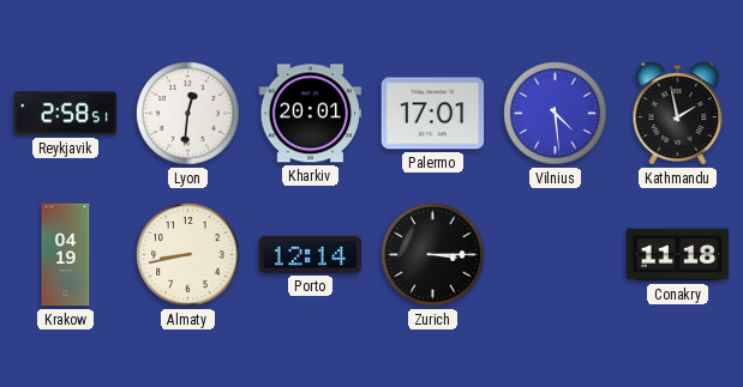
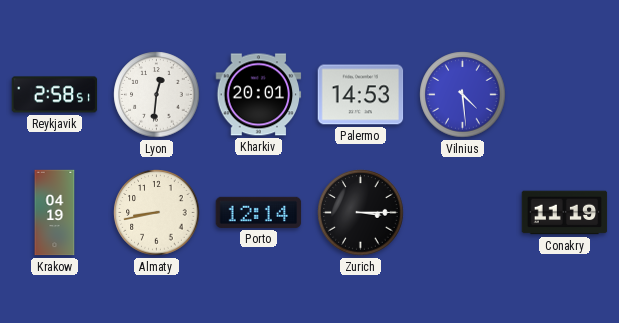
Palermo: 17:01 -> 14:53 (361, 95)
Kathmandu: 1:58 -> none (678, 114)
Conakry: 11:18 -> 11:19 (565, 213)
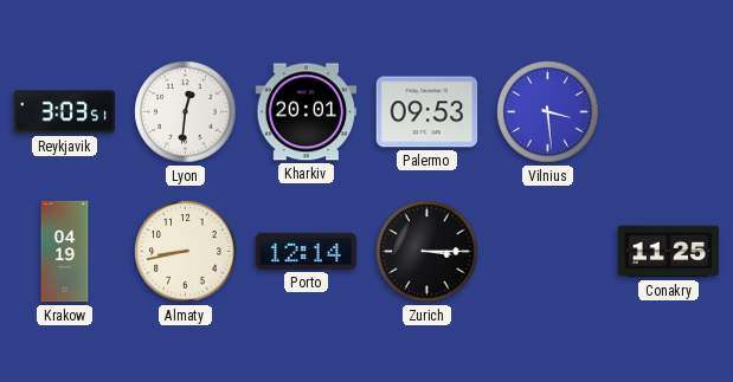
Reykjavik: 2:58 -> 3:03 (65, 112)
Palermo: 14:53 -> 09:53 (427, 112)
Vilnius: 4:29 -> 3:29 (548, 112)
Conakry: 11:19 -> 11:25 (669, 252)
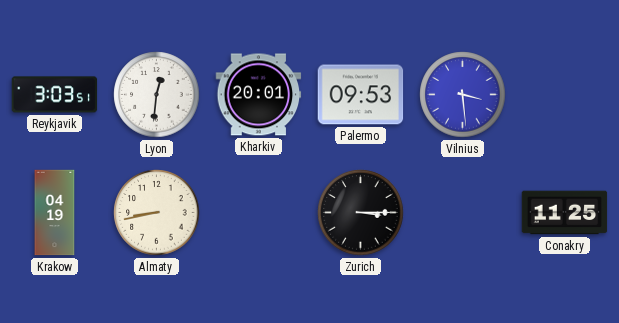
Porto: 12:14 -> none (307, 251)
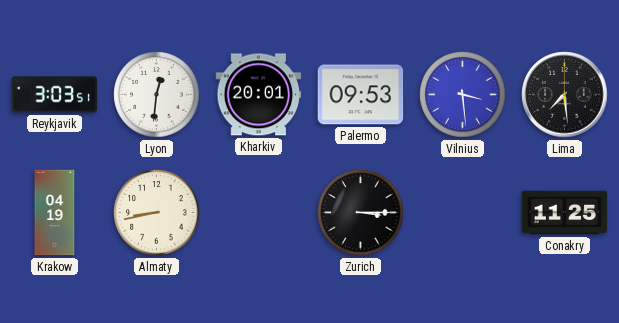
Lima: none -> 7:29 (565, 95)
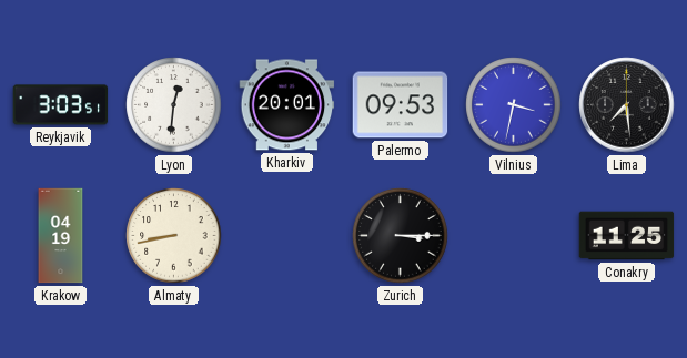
Vilnius: 3:29 -> 3:32 (514, 105)
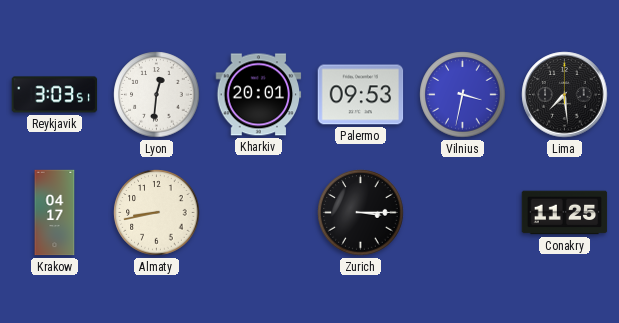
Krakow: 04:19 -> 04:17 (55, 213)
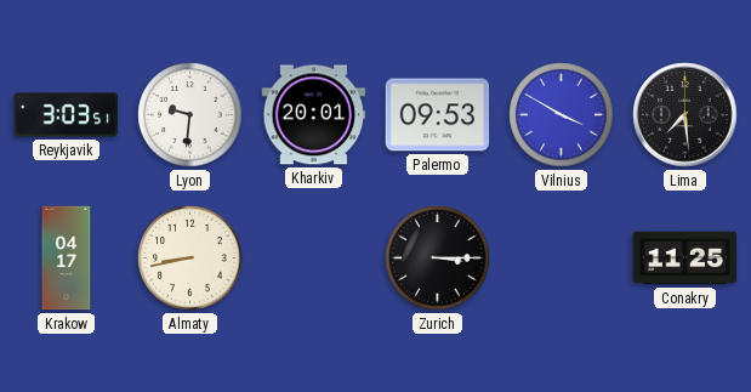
Lyon: 12:31 -> 9:31 (190, 115)
Vilnius: 3:32 -> 3:50 (562, 115)
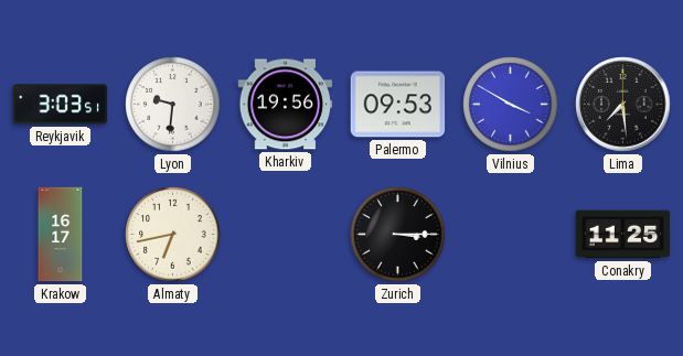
Kharkiv: 20:01 -> 19:56 (286, 105)
Krakow: 04:17 -> 16:17 (61, 235)
Almaty: 8:43 -> 6:43 (173, 235)
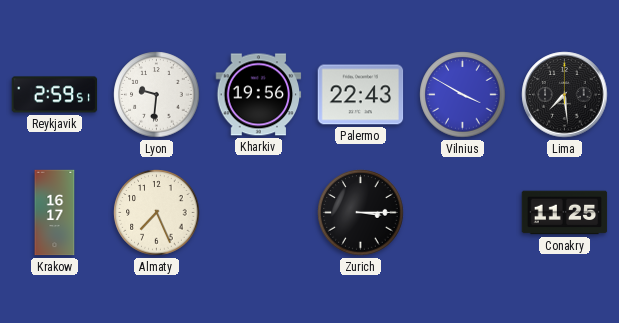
Reykjavik: 3:03 -> 2:59 (55, 95)
Palermo: 09:53 -> 22:43 (361, 95)
Almaty: 6:43 -> 7:26 (157, 213)
